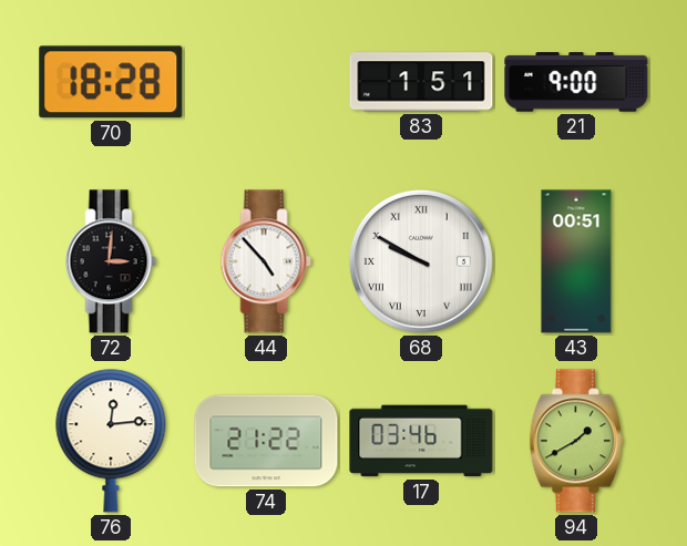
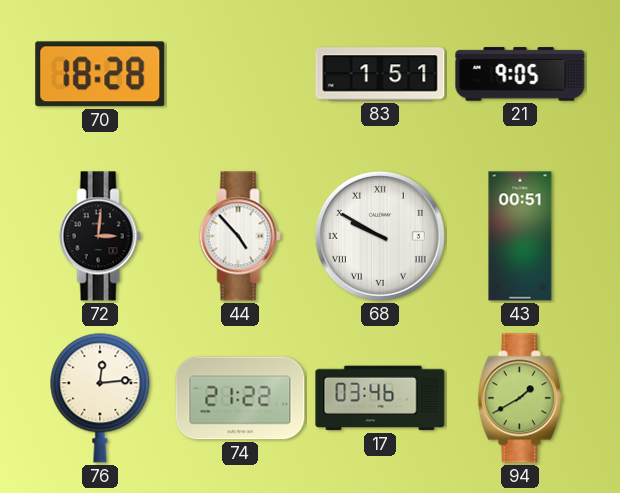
21: 9:00 -> 9:05 (520, 74)
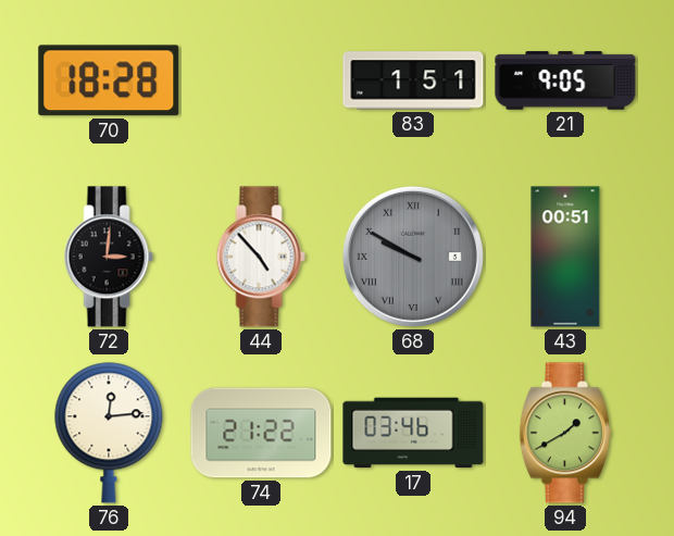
68 dial: white -> grey (413, 257)
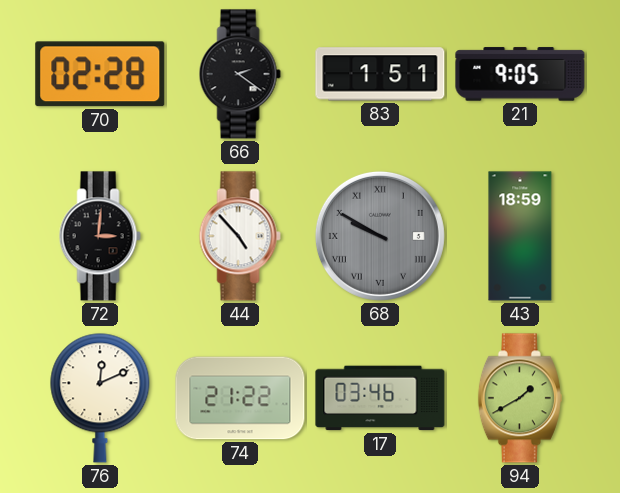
70: 18:28 -> 02:28 (100, 74)
66: none -> 2:21 (240, 74)
43: 00:51 -> 18:59 (520, 236)
76: 12:14 -> 12:11 (100, 398)
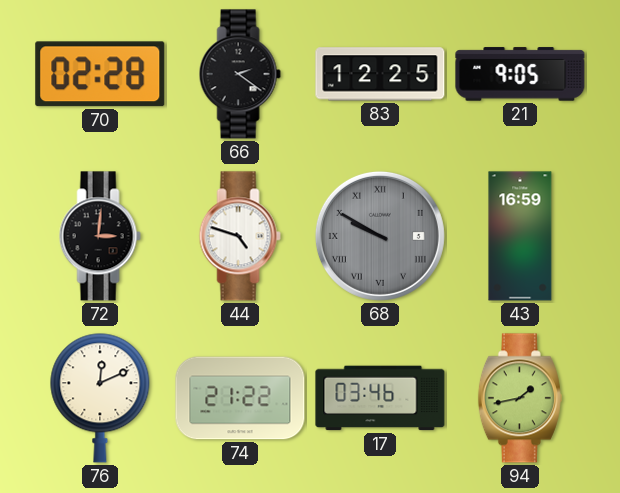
83: 1:51 -> 12:25 (380, 74)
44: 4:53 -> 4:48 (240, 236)
43: 18:59 -> 16:59 (520, 236)
94: 1:40 -> 1:43 (520, 398)
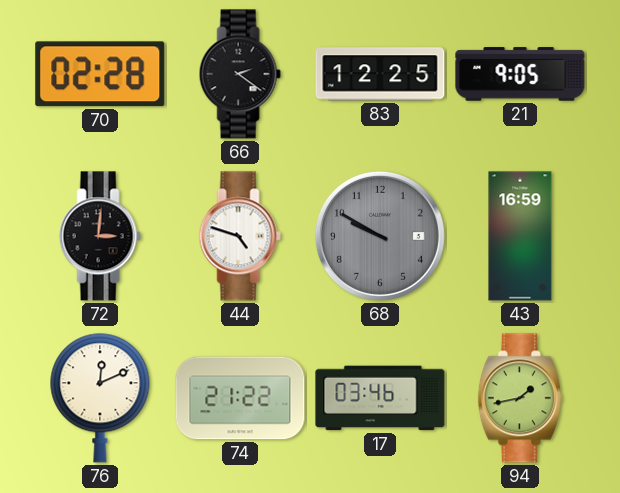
68 numerals: Roman -> Arabic (380, 236)
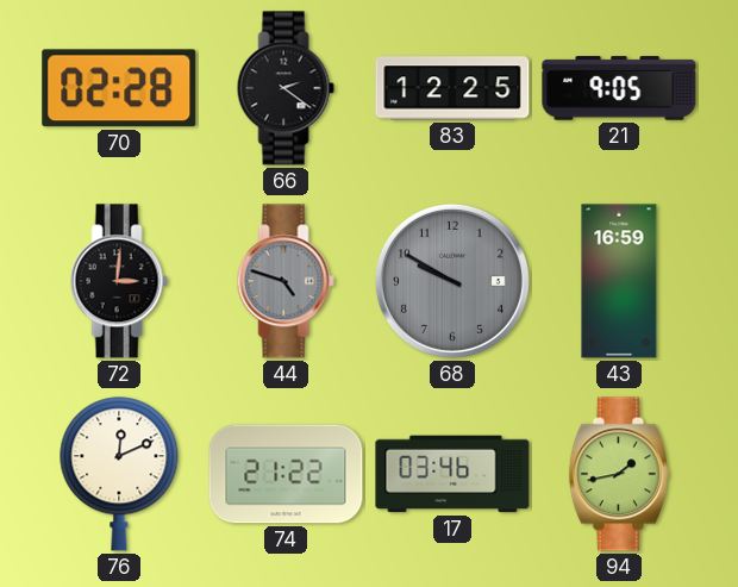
44 dial: white -> grey (286, 281)
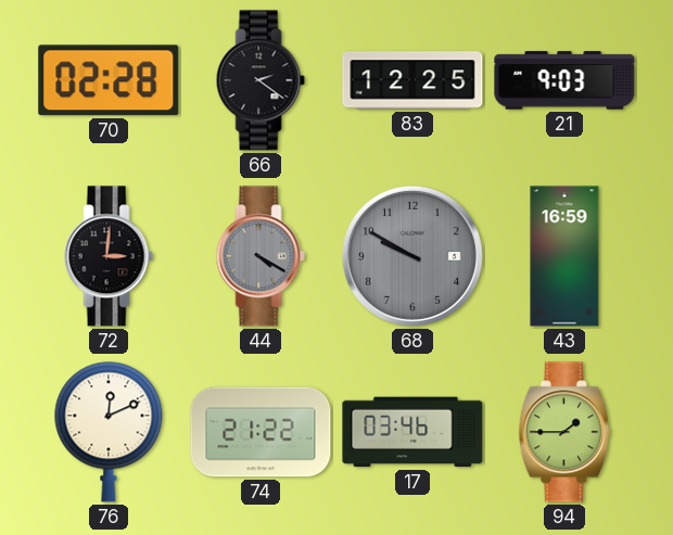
21: 9:05 -> 9:03 (564, 80)
44: 4:48 -> 4:20 (261, 256)
94: 1:43 -> 1:45 (564, 432)
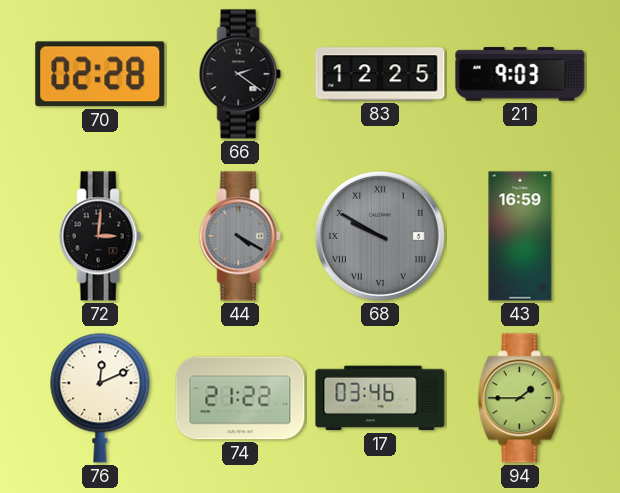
68 numerals: Arabic -> Roman (380, 236)
